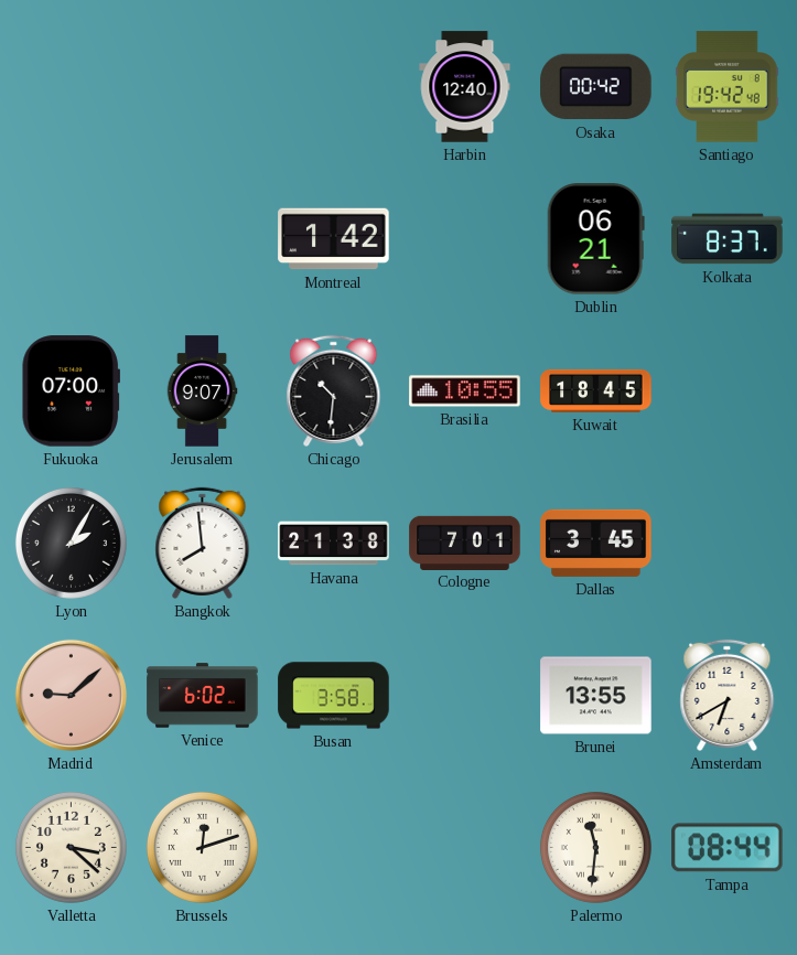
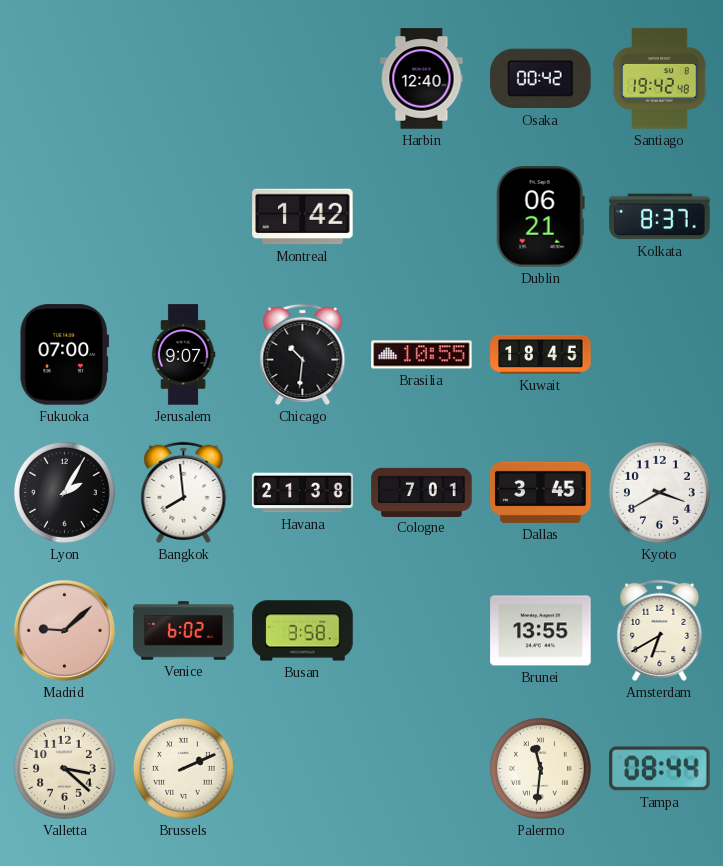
Kyoto: none -> 3:40 (659, 492)
Brussels: 12:12 -> 2:11 (183, 768)
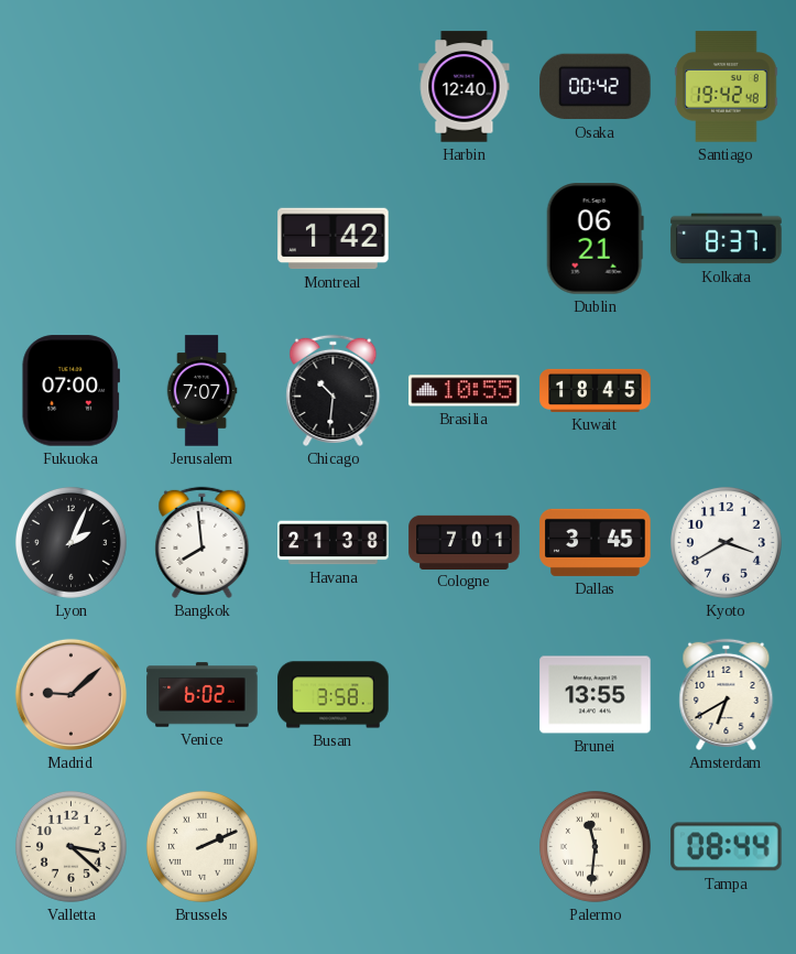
Jerusalem: 9:07 -> 7:07 (201, 391)
Lyon: 2:05 -> 2:04 (70, 542)
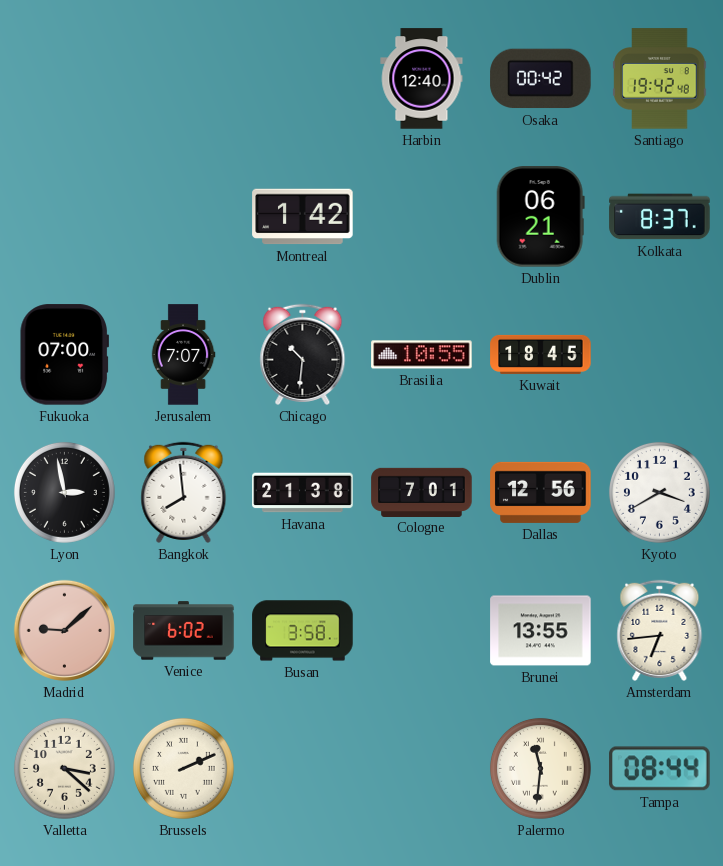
Lyon: 2:04 -> 2:58 (64, 492)
Dallas: 3:45 -> 12:56 (541, 492)
Amsterdam: 6:40 -> 6:44 (660, 630)
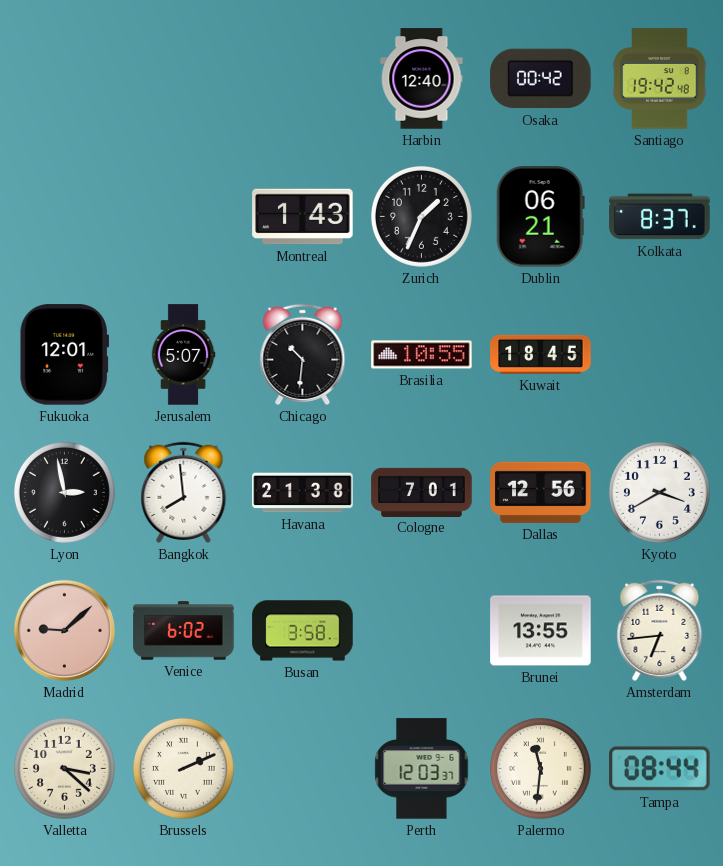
Montreal: 1:42 -> 1:43 (303, 217)
Zurich: none -> 1:34 (421, 216)
Fukuoka: 07:00 -> 12:01 (64, 355)
Jerusalem: 7:07 -> 5:07 (183, 355)
Perth: none -> 12:03 (422, 769)
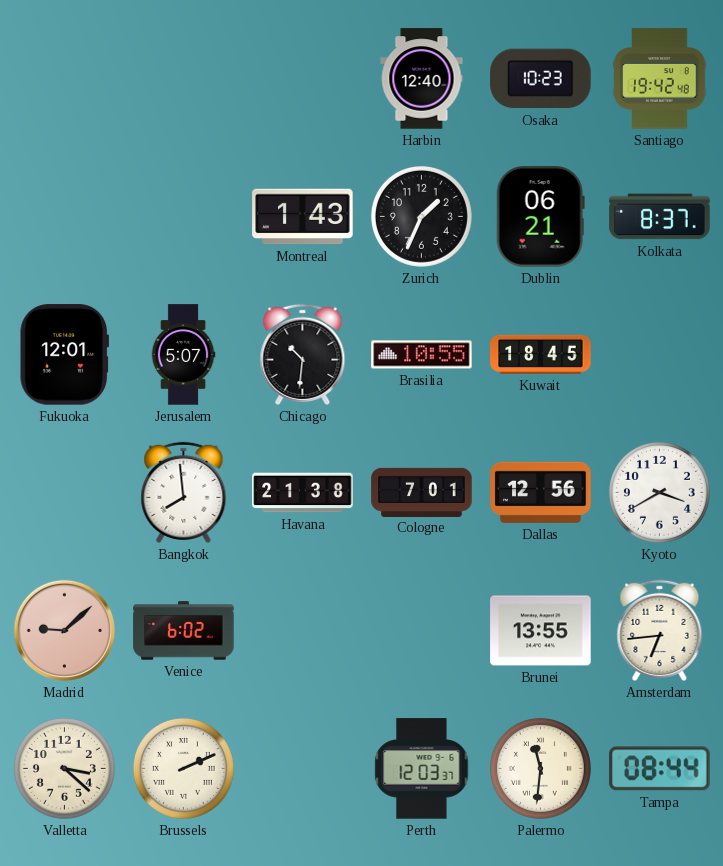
Osaka: 00:42 -> 10:23 (541, 79)
Lyon: 2:58 -> none (64, 492)
Busan: 3:58 -> none (303, 631)
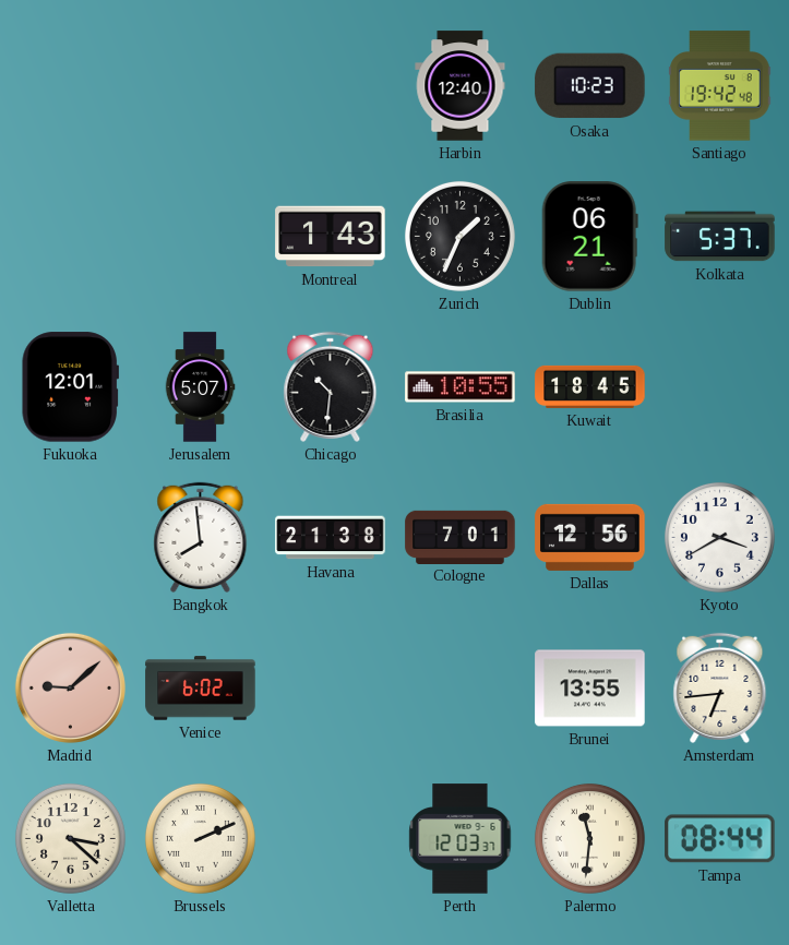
Kolkata: 8:37 -> 5:37 (720, 237)
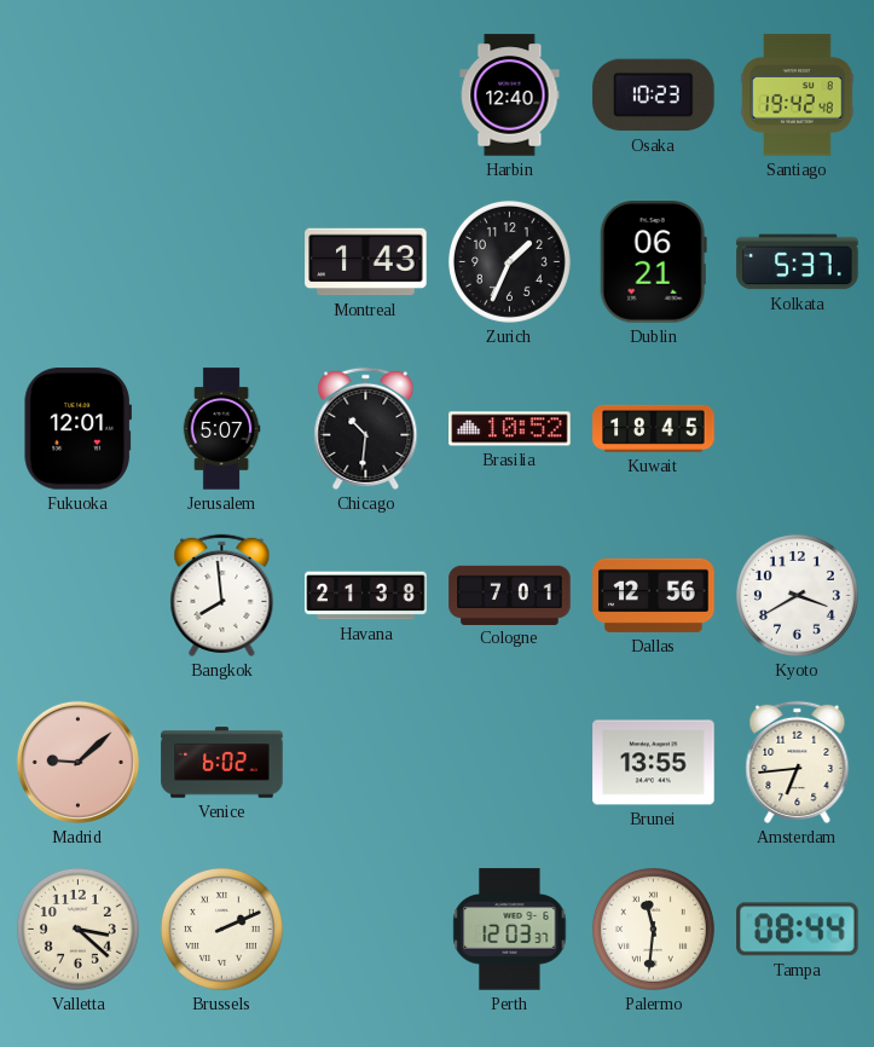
Brasilia: 10:55 -> 10:52 (510, 429)
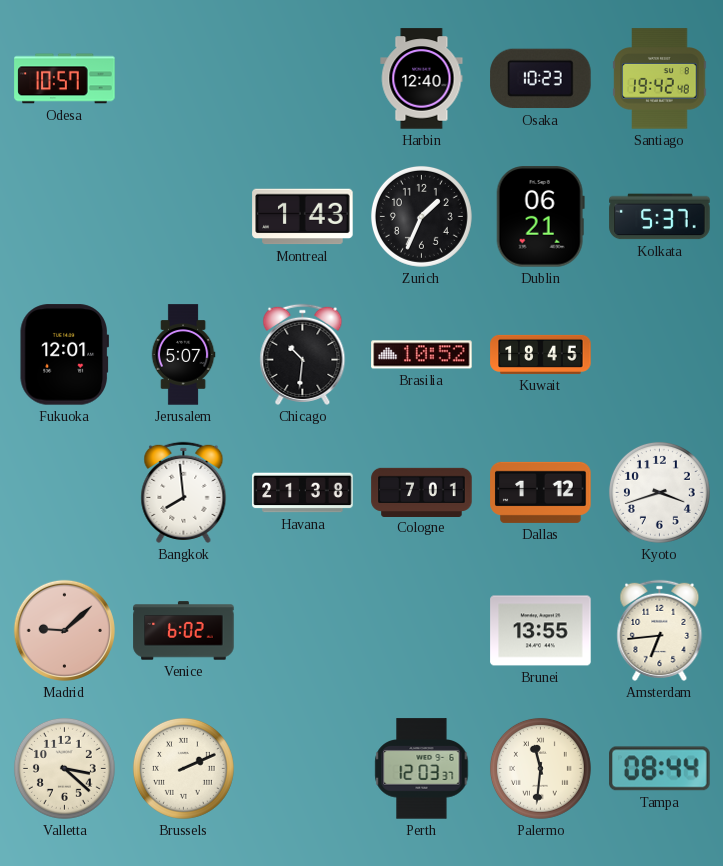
Odesa: none -> 10:57 (65, 79)
Dallas: 12:56 -> 1:12 (541, 492)
Kyoto: 3:40 -> 3:42 (659, 492)
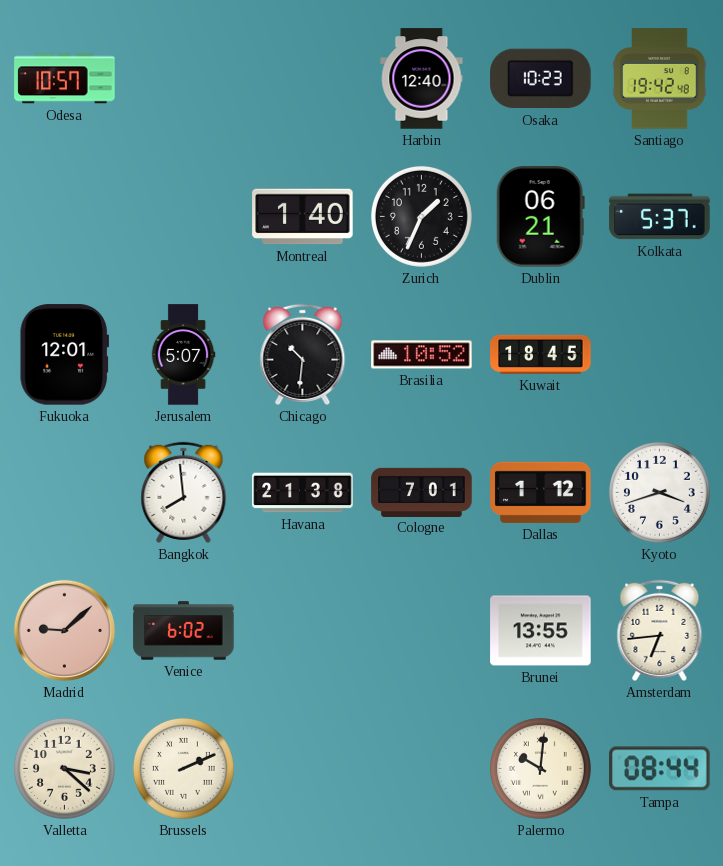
Montreal: 1:43 -> 1:40 (303, 217)
Perth: 12:03 -> none (422, 769)
Palermo: 11:31 -> 10:01 (540, 768)
